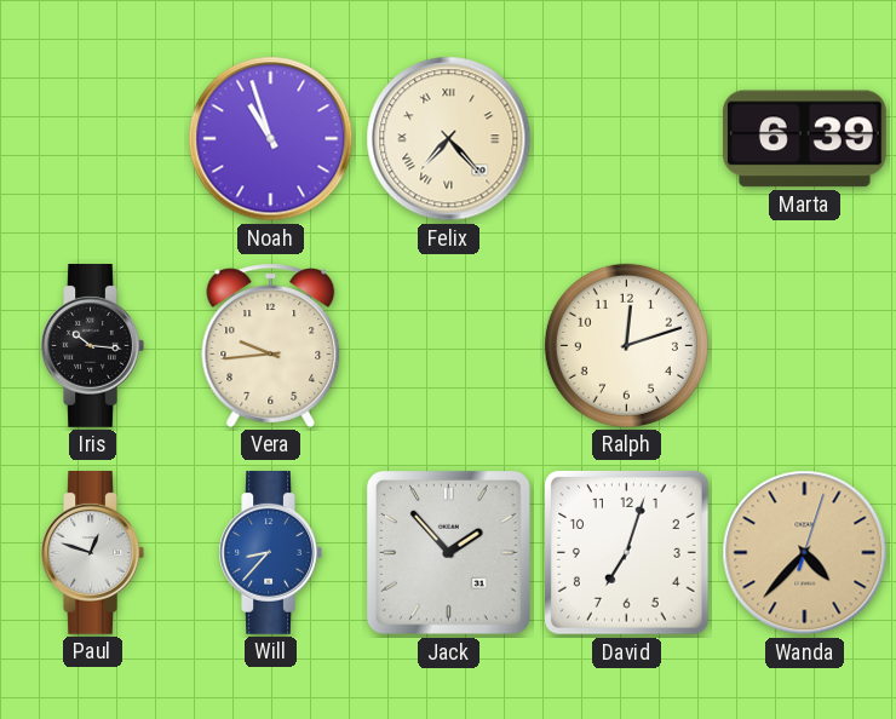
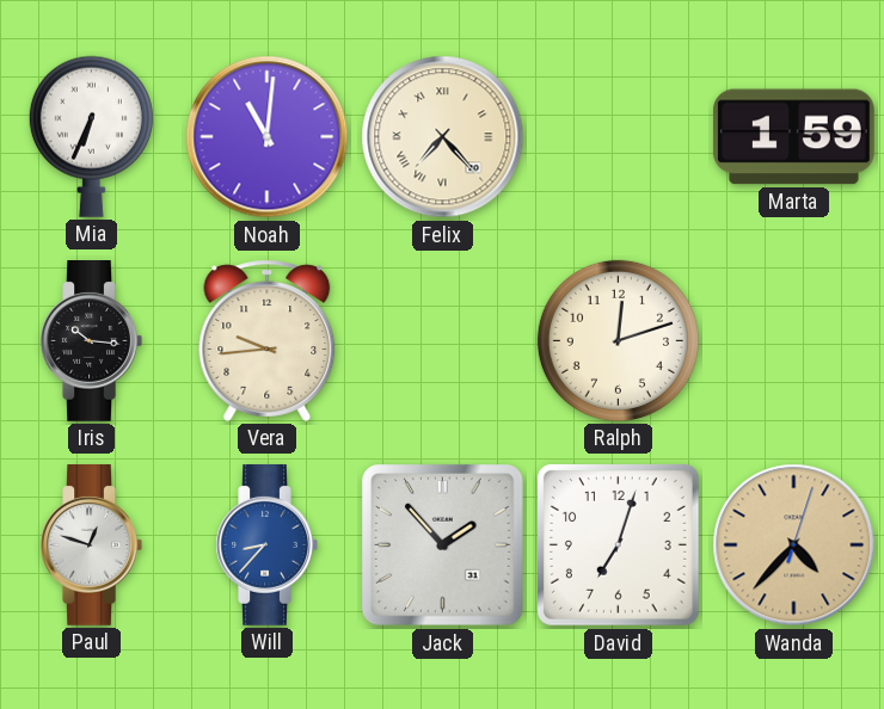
Mia: none -> 6:34 (91, 136)
Noah: 10:57 -> 11:01 (268, 137)
Marta: 6:39 -> 1:59 (793, 137)
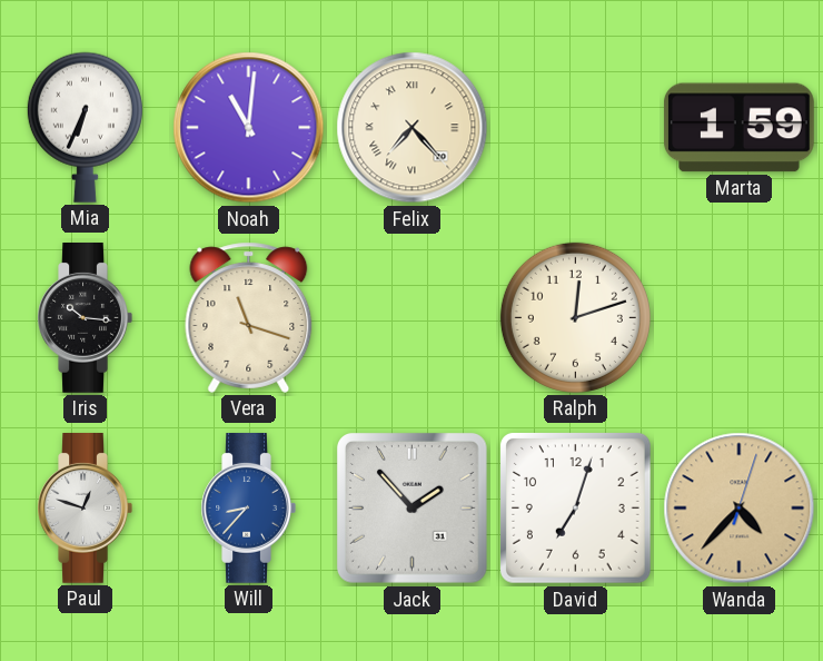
Vera: 9:44 -> 11:18 (249, 317)
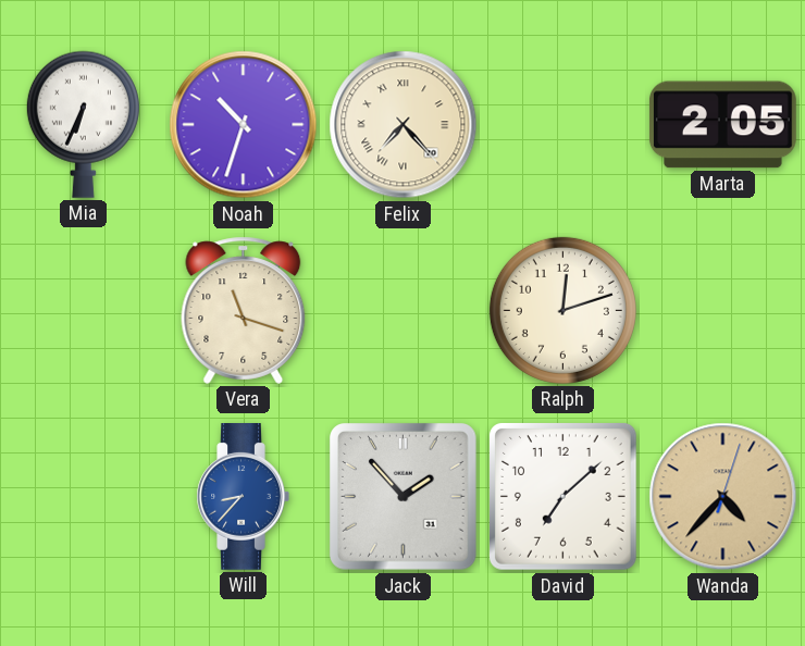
Noah: 11:01 -> 10:33 (244, 125)
Marta: 1:59 -> 2:05 (722, 125)
Iris: 10:16 -> none (85, 318)
Paul: 12:48 -> none (85, 509)
David: 7:03 -> 7:08 (562, 496)
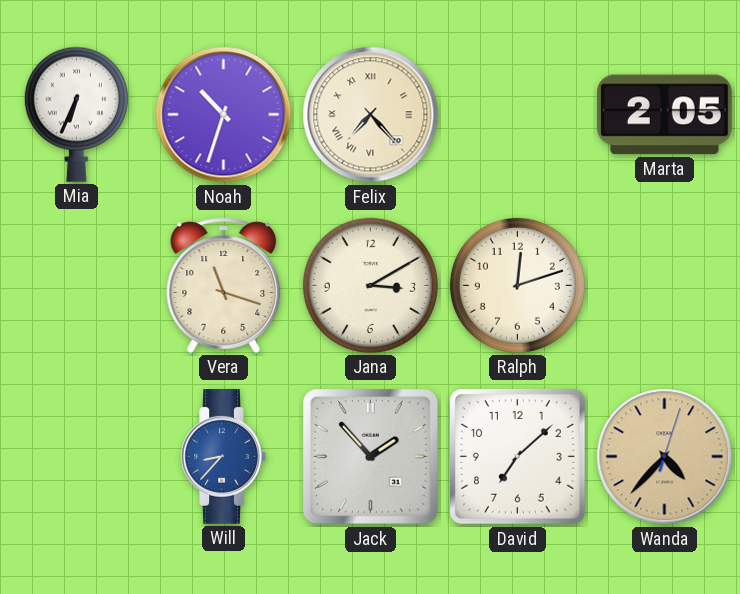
Jana: none -> 3:10 (370, 285)
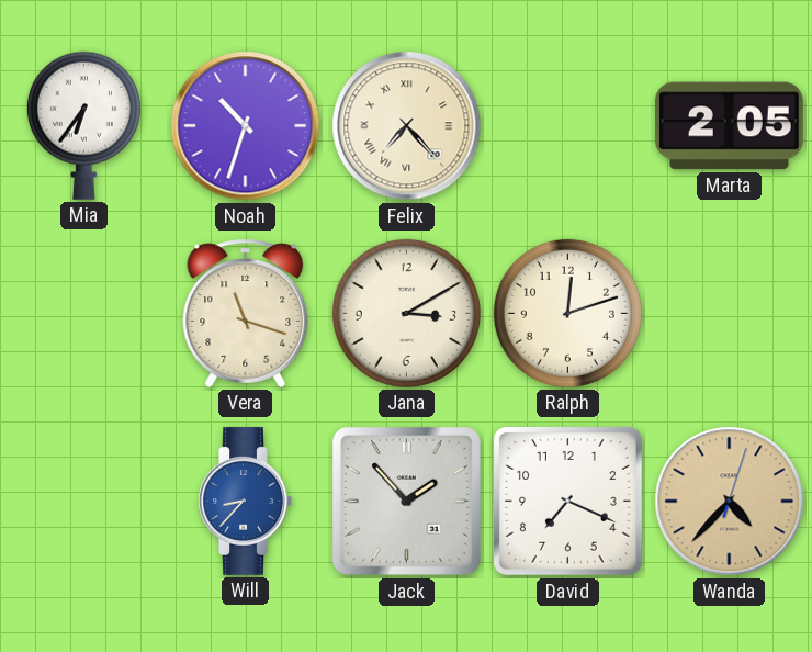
Mia: 6:34 -> 6:36 (83, 125)
David: 7:08 -> 7:19 (567, 501)
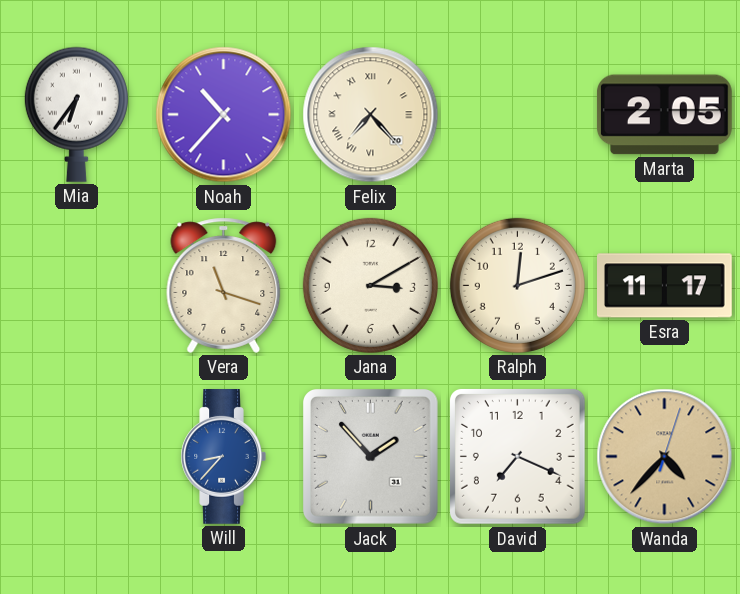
Noah: 10:33 -> 10:37 (224, 115)
Esra: none -> 11:17 (665, 286)
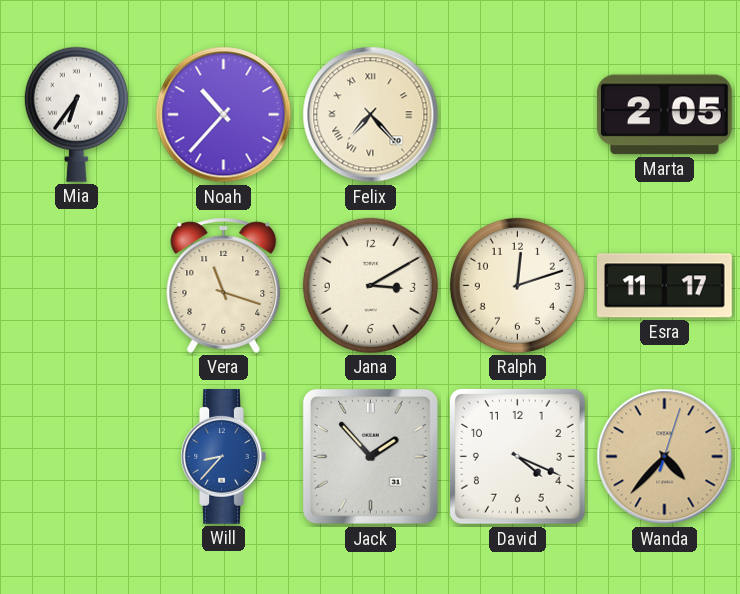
David: 7:19 -> 4:19 (517, 456)
